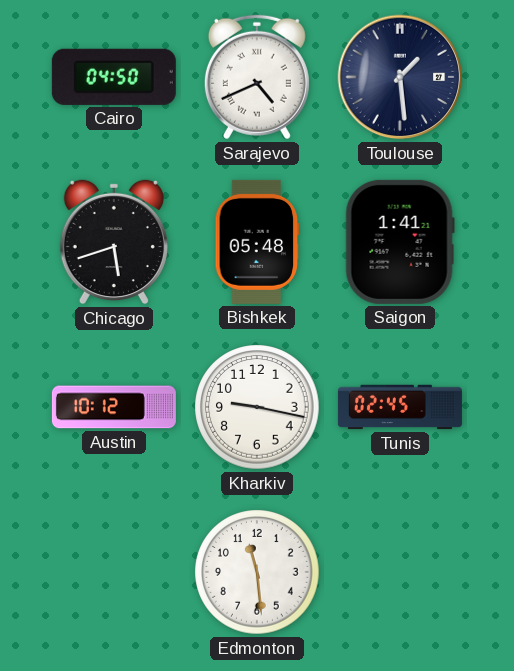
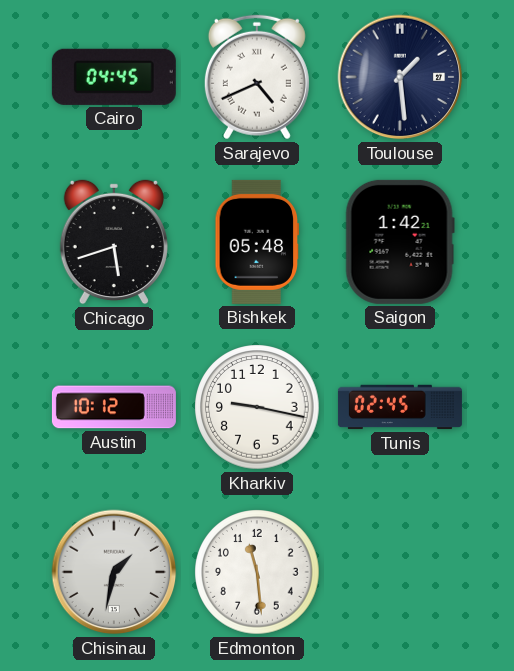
Cairo: 04:50 -> 04:45 (114, 77)
Saigon: 1:41 -> 1:42 (400, 242)
Chisinau: none -> 1:32 (114, 572)
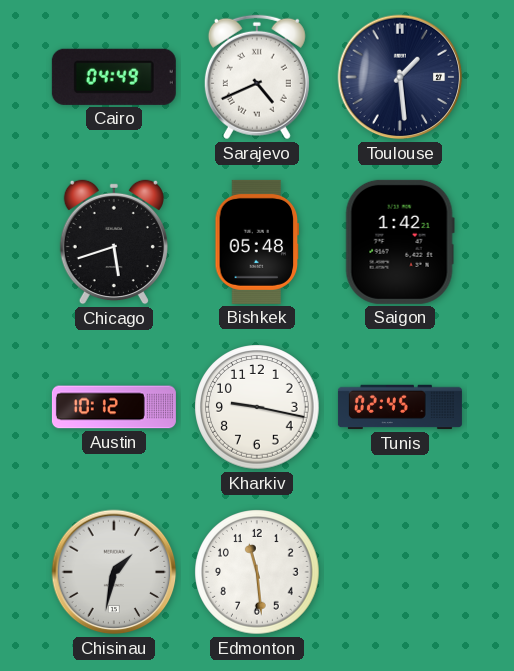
Cairo: 04:45 -> 04:49 (114, 77)
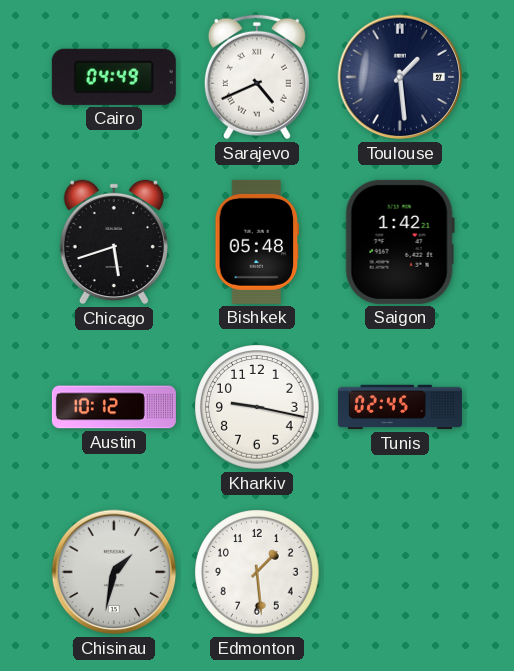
Edmonton: 11:29 -> 1:29 (257, 572)
